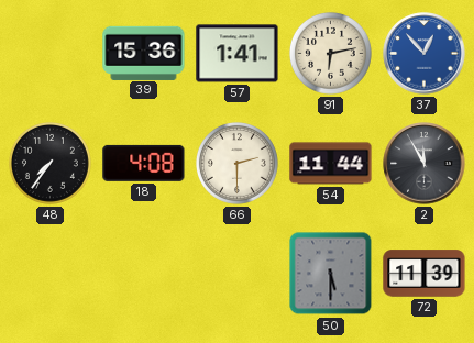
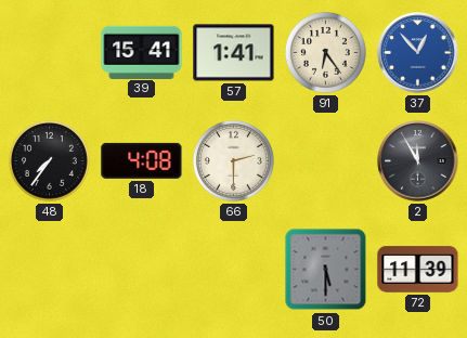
39: 15:36 -> 15:41 (142, 52)
91: 6:13 -> 6:24 (325, 52)
54: 11:44 -> none (331, 164)
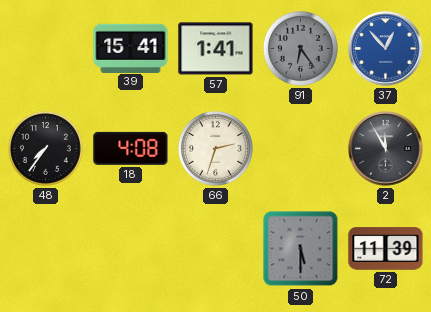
91 dial: cream -> grey (300, 48)
66: 2:30 -> 2:33 (215, 148)
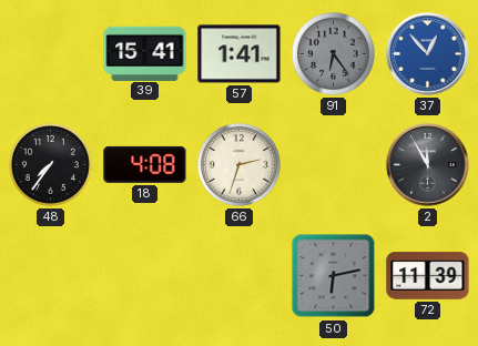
50: 5:30 -> 6:13 (334, 276)
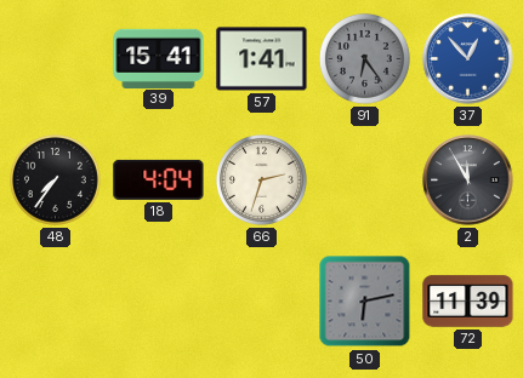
18: 4:08 -> 4:04 (159, 179)
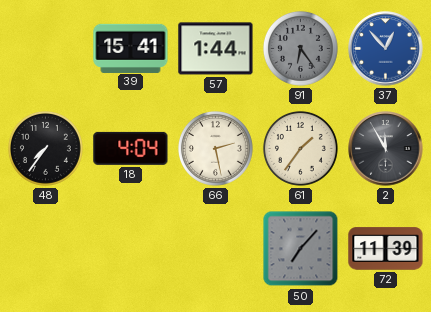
57: 1:41 -> 1:44 (216, 49)
66: 2:33 -> 2:28 (215, 148)
61: none -> 1:36 (300, 148)
50: 6:13 -> 7:07 (301, 249)
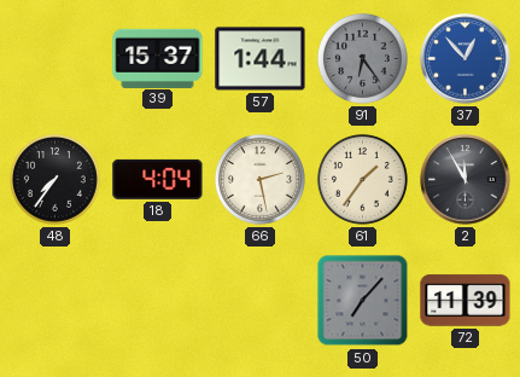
39: 15:41 -> 15:37 (158, 58)
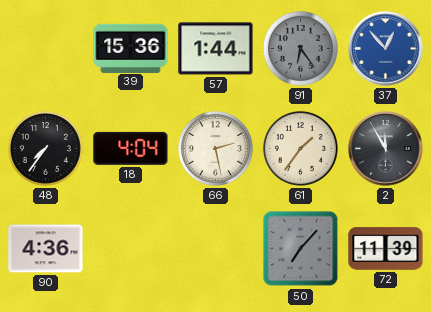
39: 15:37 -> 15:36 (131, 48)
90: none -> 4:36 (46, 249)
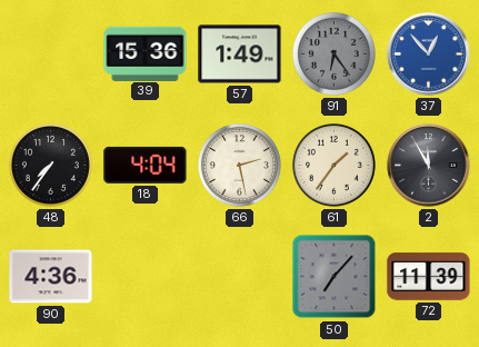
57: 1:44 -> 1:49 (240, 54)
